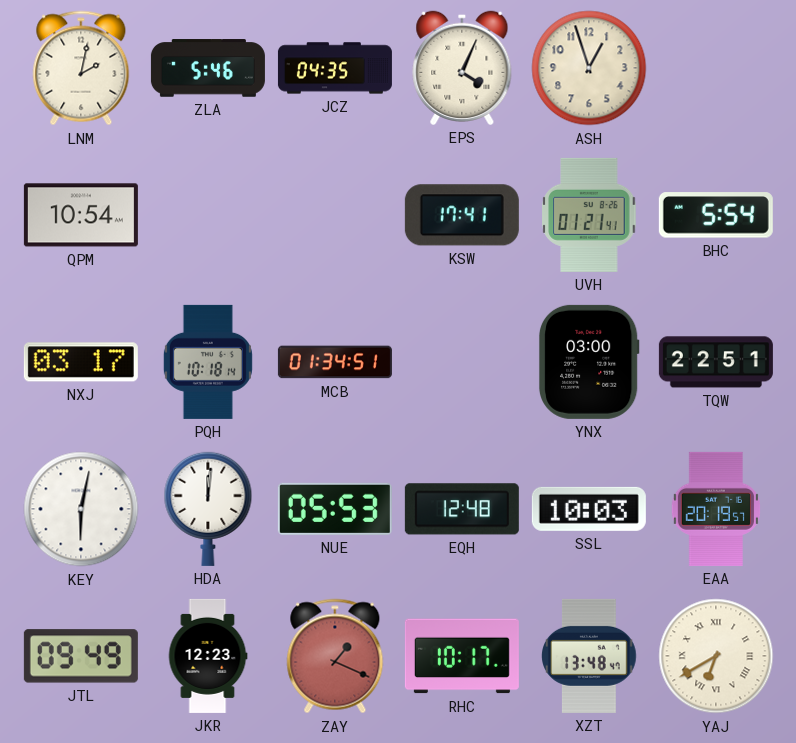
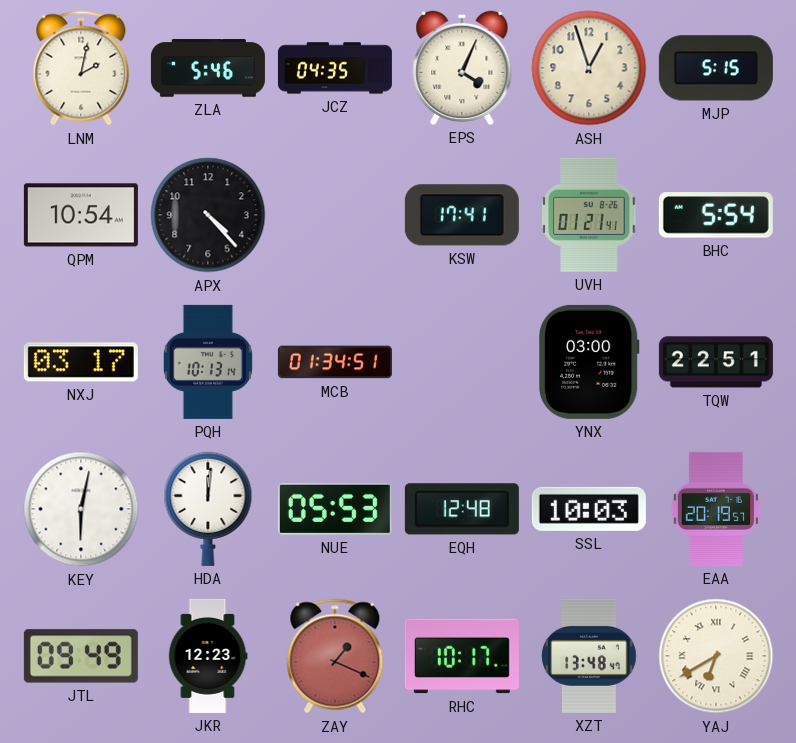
MJP: none -> 5:15 (716, 68)
APX: none -> 4:23 (208, 215)
PQH: 10:18 -> 10:13 (208, 362)
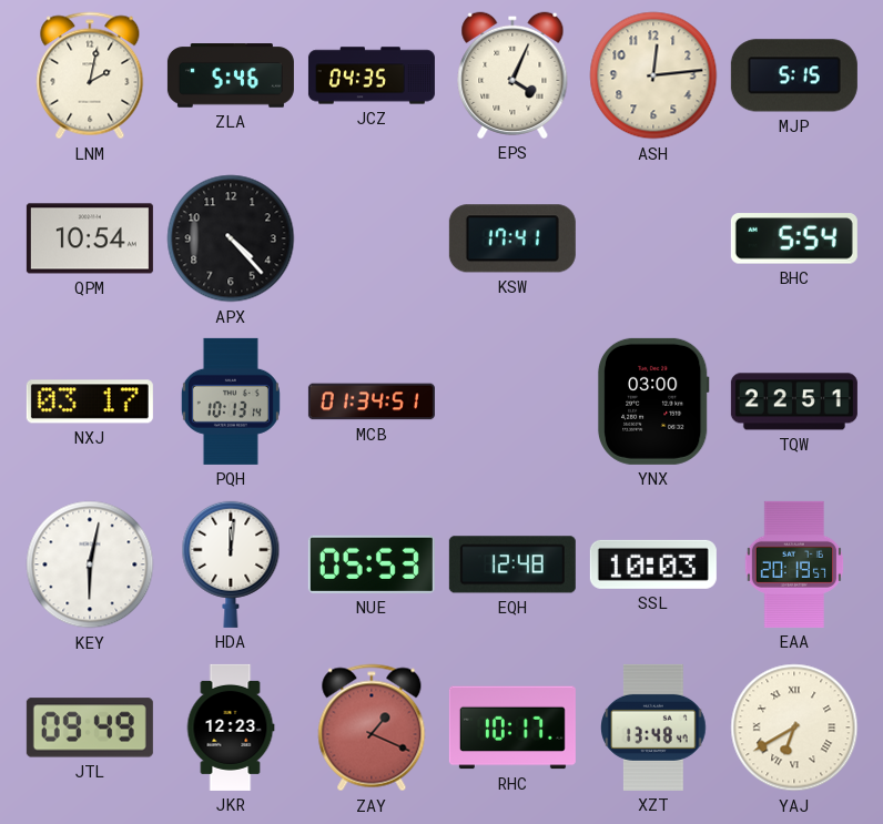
ASH: 12:57 -> 12:14 (653, 75)
UVH: 01:21 -> none (589, 215)
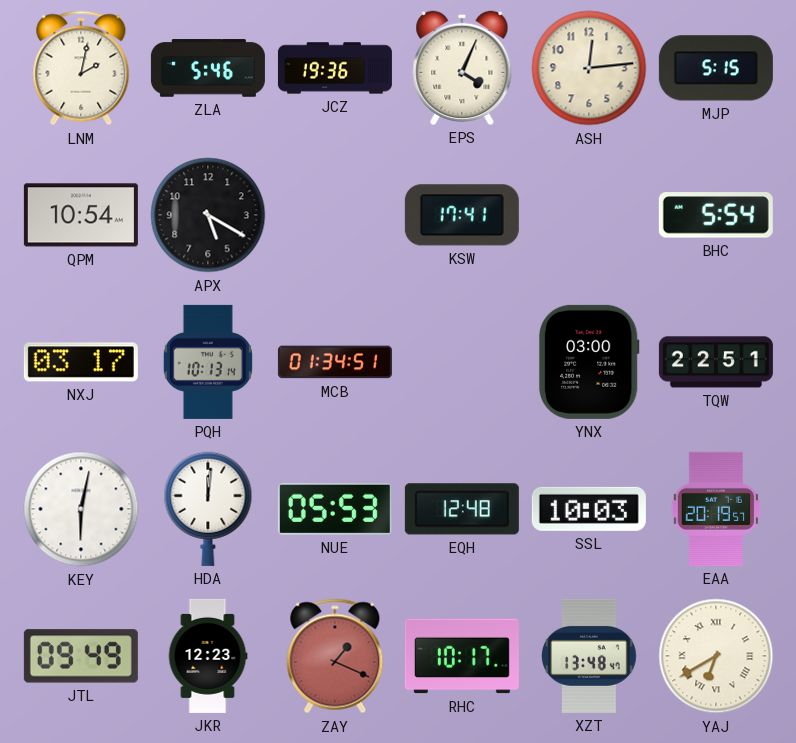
JCZ: 04:35 -> 19:36 (335, 68)
APX: 4:23 -> 5:20 (208, 215)
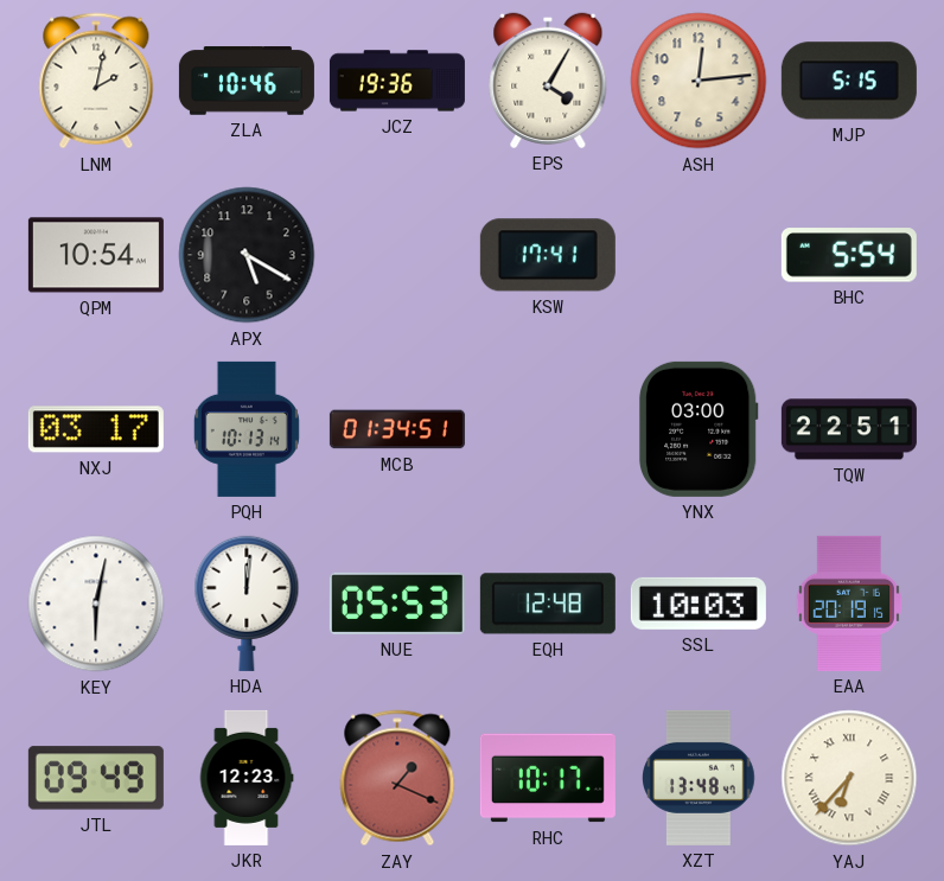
ZLA: 5:46 -> 10:46 (247, 81)
EPS: 4:04 -> 4:05 (548, 81)
EAA: 20:19:57 -> 20:19:15 (849, 604)
YAJ: 6:40 -> 6:37 (849, 778)
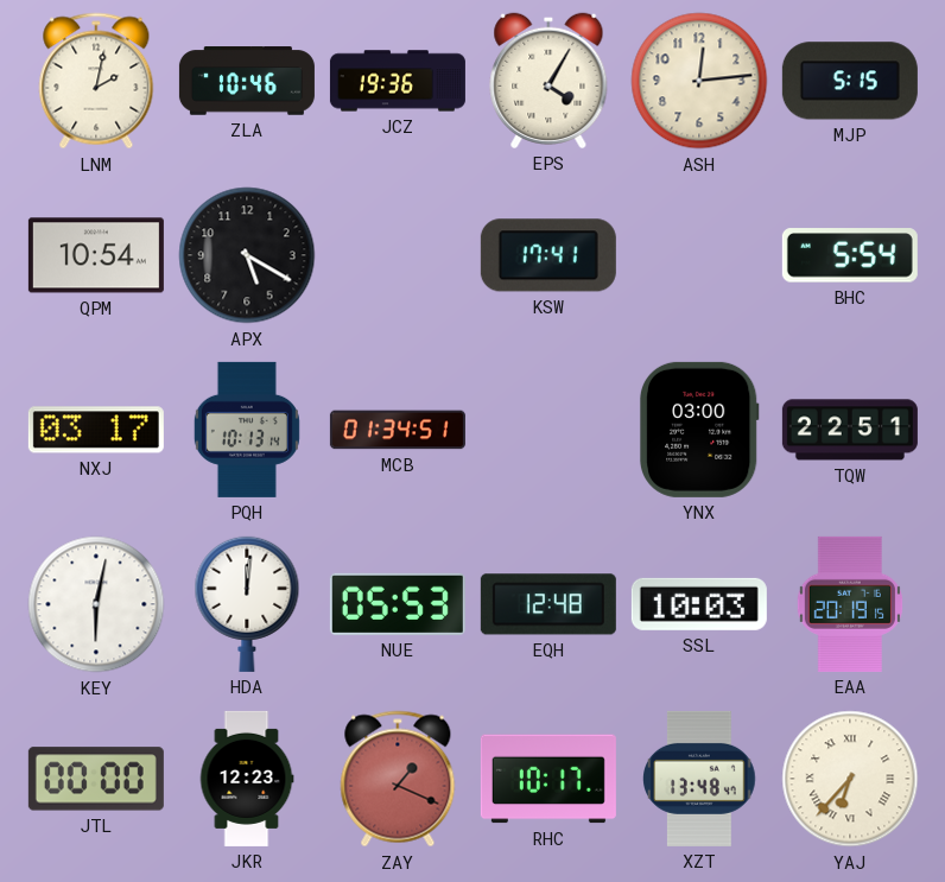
JTL: 09:49 -> 00:00 (96, 779)
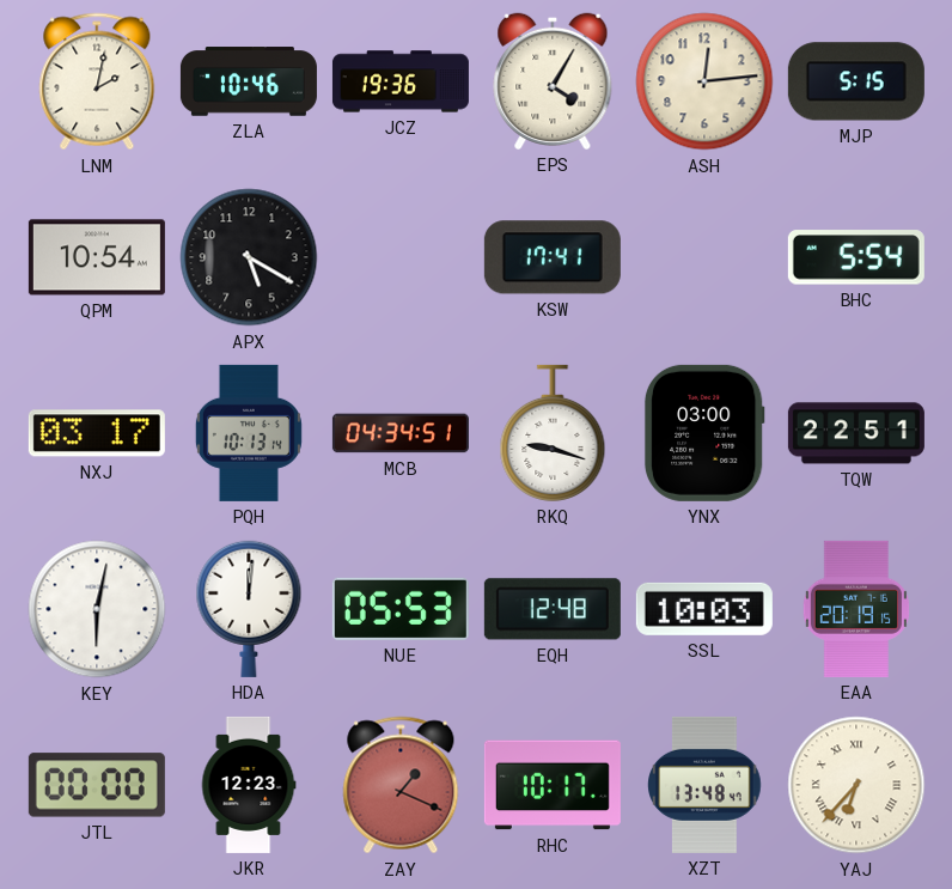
MCB: 01:34 -> 04:34 (401, 433)
RKQ: none -> 9:18 (553, 433)
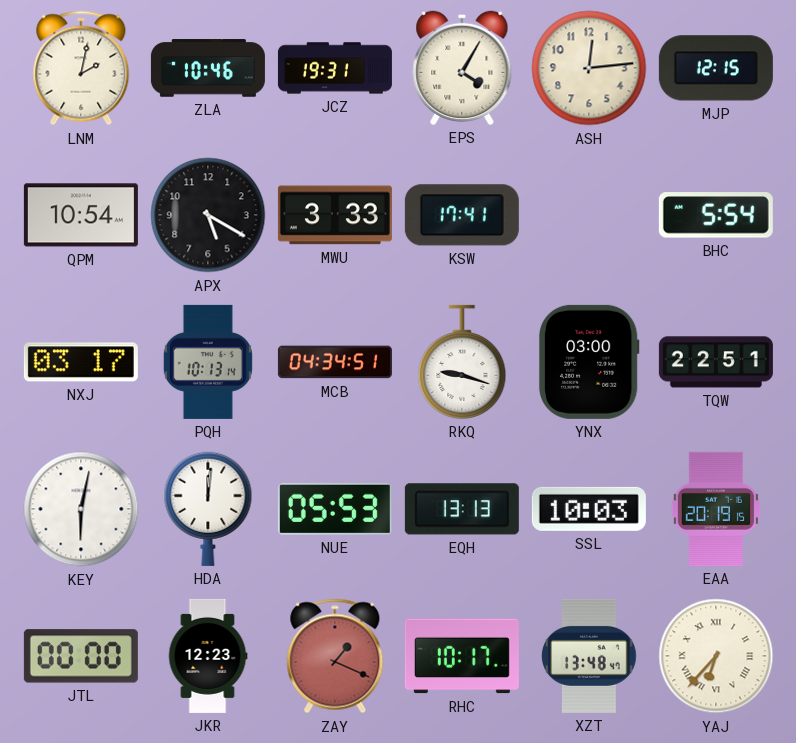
JCZ: 19:36 -> 19:31 (335, 68)
MJP: 5:15 -> 12:15 (716, 68)
MWU: none -> 3:33 (335, 215)
EQH: 12:48 -> 13:13 (462, 509)
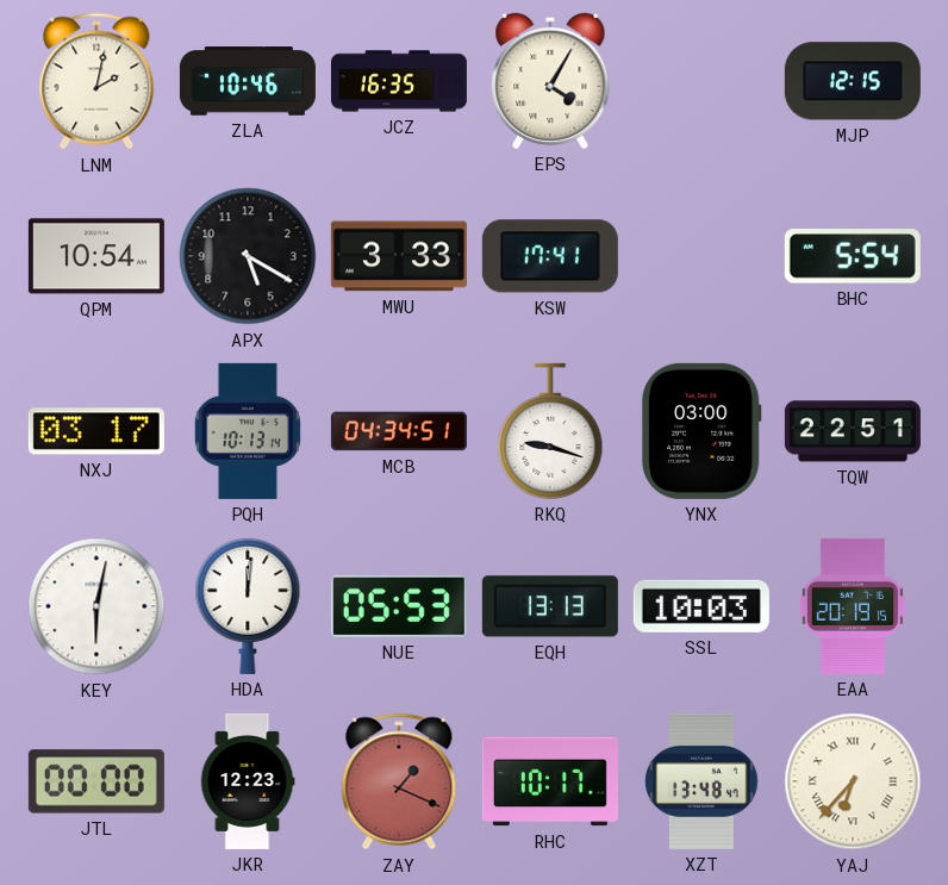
JCZ: 19:31 -> 16:35 (399, 81)
ASH: 12:14 -> none (589, 68)
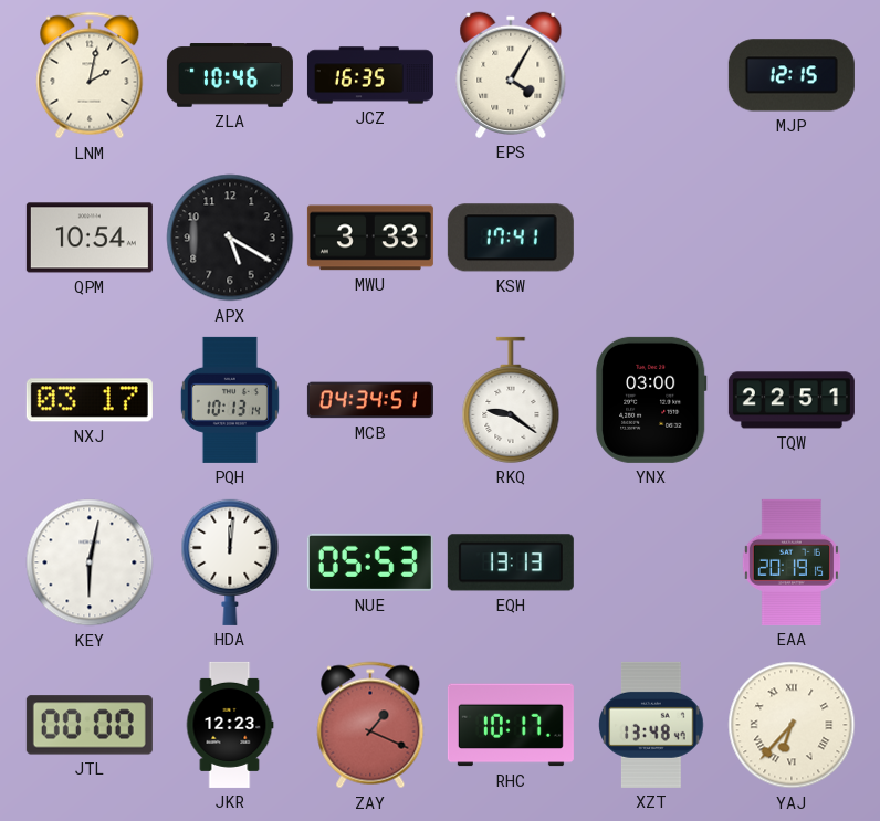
BHC: 5:54 -> none (853, 256)
RKQ: 9:18 -> 9:21 (511, 400)
SSL: 10:03 -> none (701, 606)
